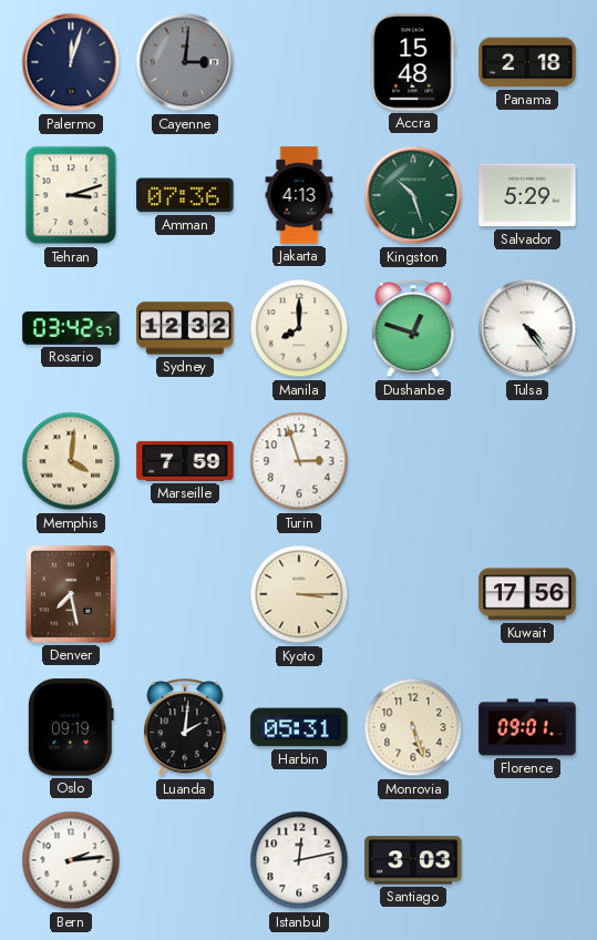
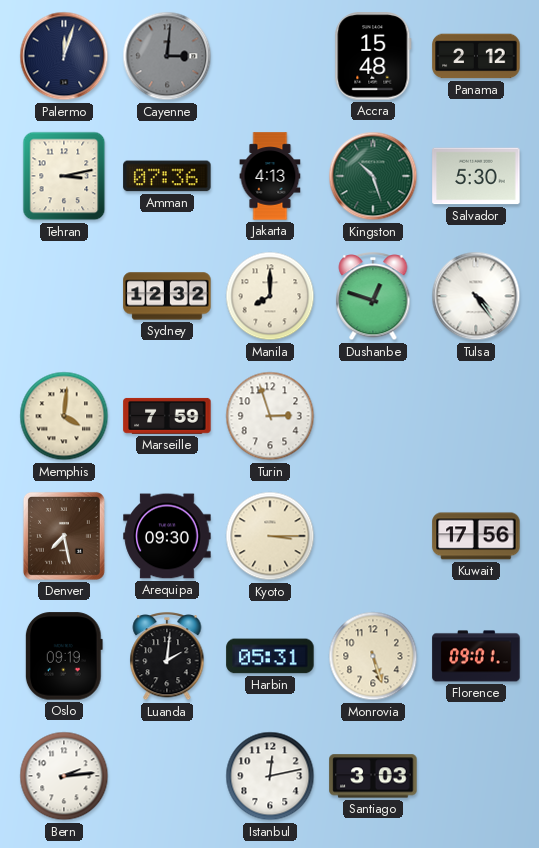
Panama: 2:18 -> 2:12 (476, 56)
Tehran: 3:12 -> 3:13 (64, 176)
Salvador: 5:29 -> 5:30 (476, 176)
Rosario: 03:42 -> none (71, 328)
Arequipa: none -> 09:30 (167, 536)
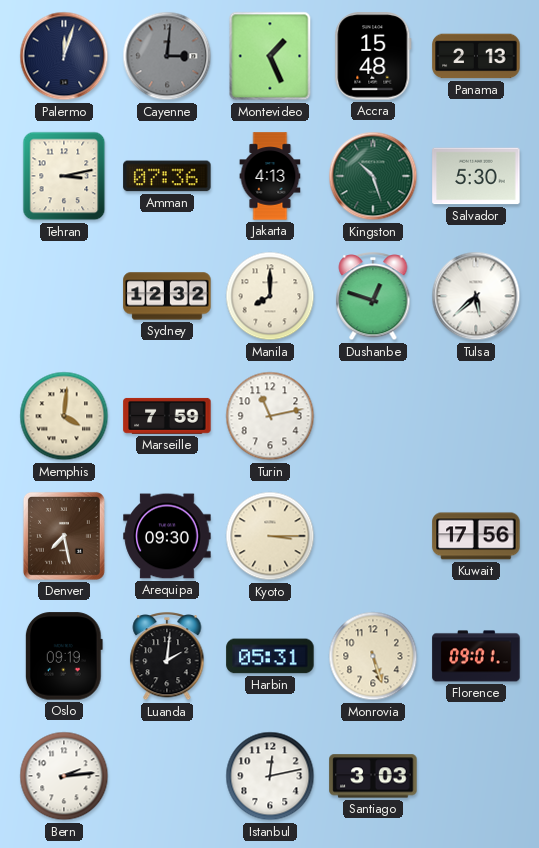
Montevideo: none -> 1:26 (270, 56)
Panama: 2:12 -> 2:13 (476, 56)
Tulsa: 4:24 -> 5:38 (476, 296)
Turin: 2:57 -> 11:13 (270, 416)
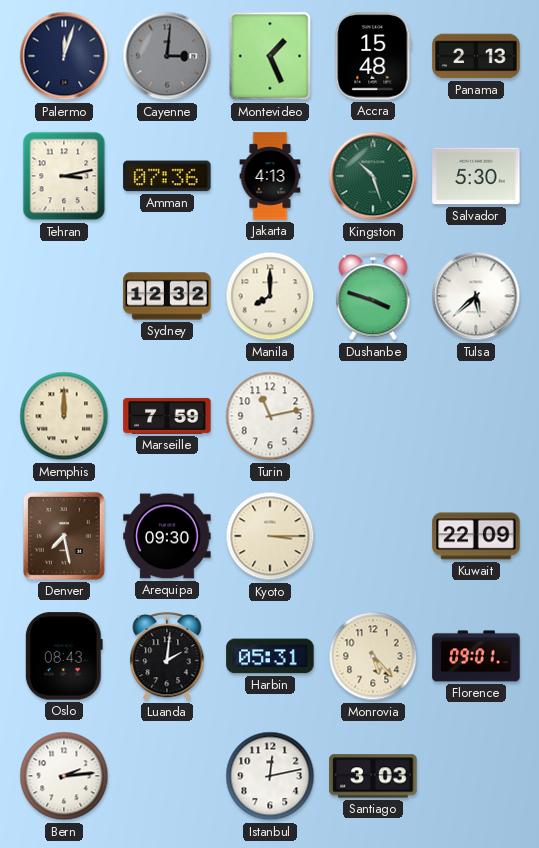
Dushanbe: 12:48 -> 3:48 (373, 297)
Memphis: 4:01 -> 12:00 (64, 416)
Kuwait: 17:56 -> 22:09 (476, 536)
Oslo: 09:19 -> 08:43 (64, 656)
Monrovia: 5:27 -> 5:23 (373, 656)
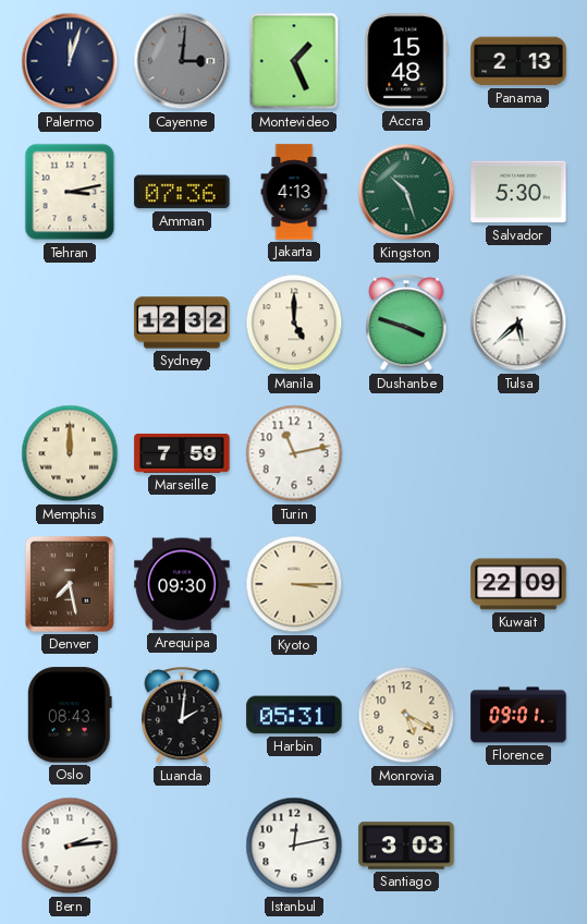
Manila: 8:00 -> 5:00 (294, 323)
Monrovia: 5:23 -> 5:20 (406, 715)
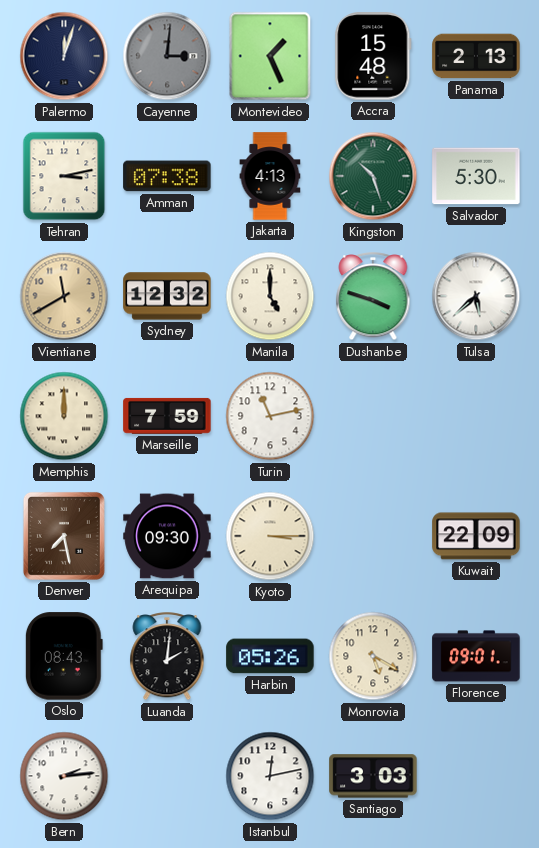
Amman: 07:36 -> 07:38 (167, 176)
Vientiane: none -> 11:40 (64, 296)
Harbin: 05:31 -> 05:26 (270, 656)
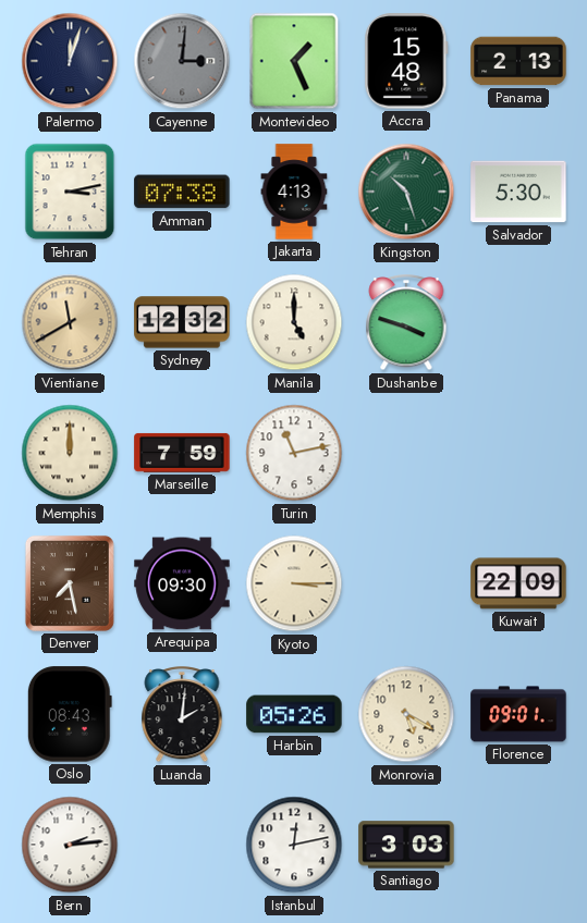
Tulsa: 5:38 -> none (476, 296)
